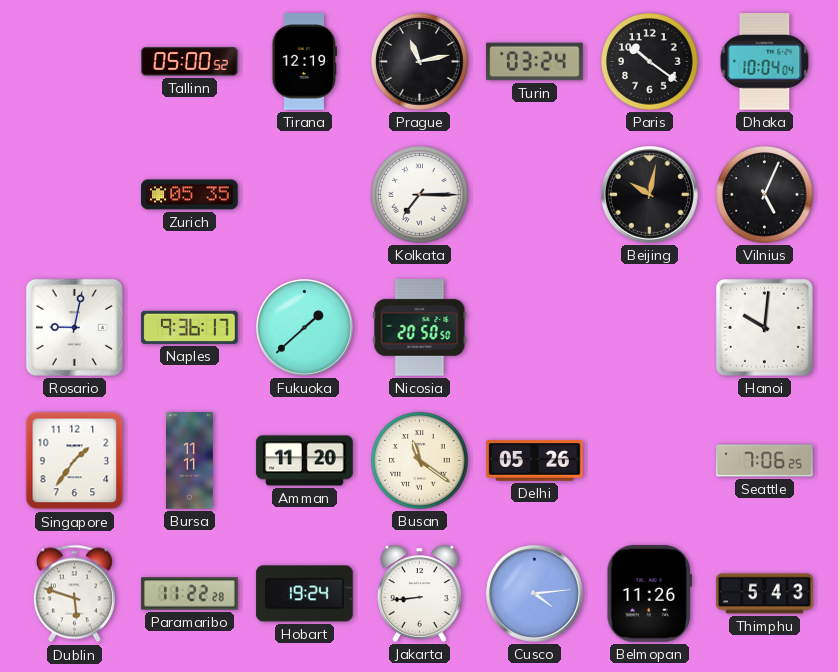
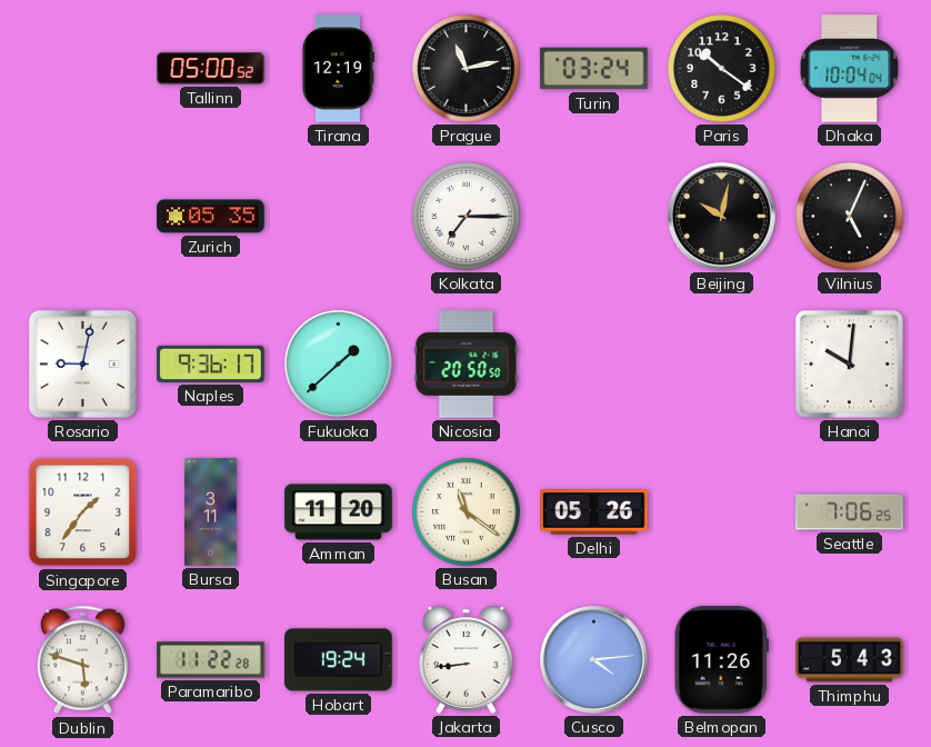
Bursa: 11:11 -> 3:11 (211, 512)
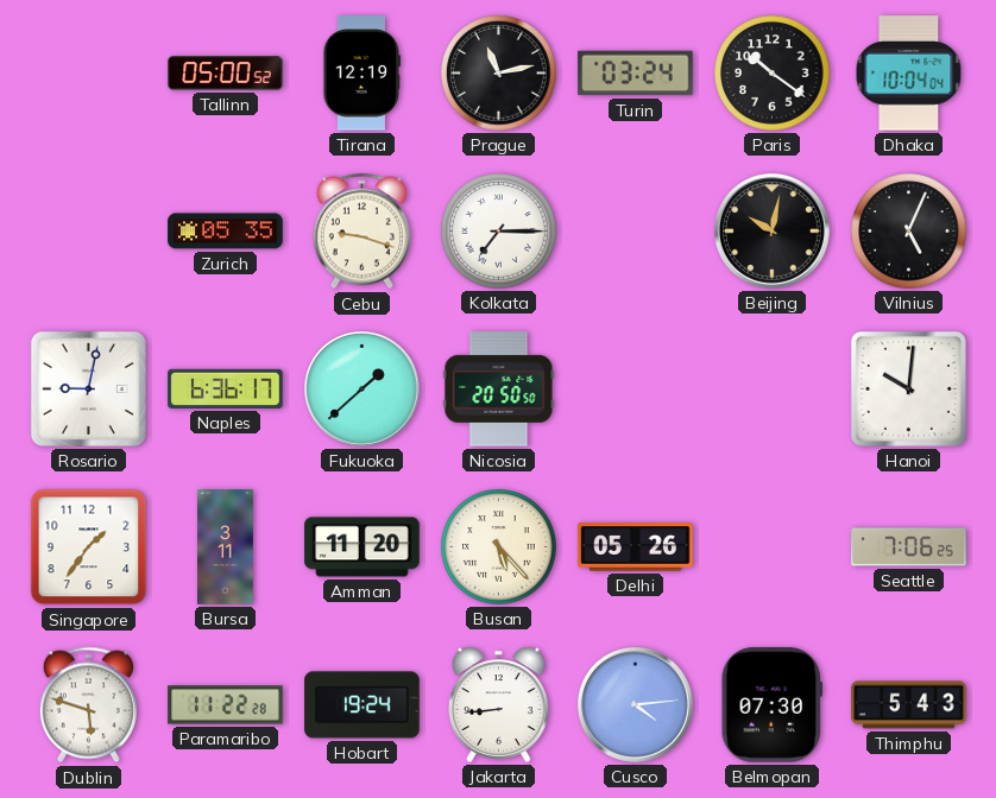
Cebu: none -> 9:18 (361, 232)
Naples: 9:36 -> 6:36 (226, 388)
Busan: 11:21 -> 5:23 (499, 547)
Belmopan: 11:26 -> 07:30 (771, 705)
